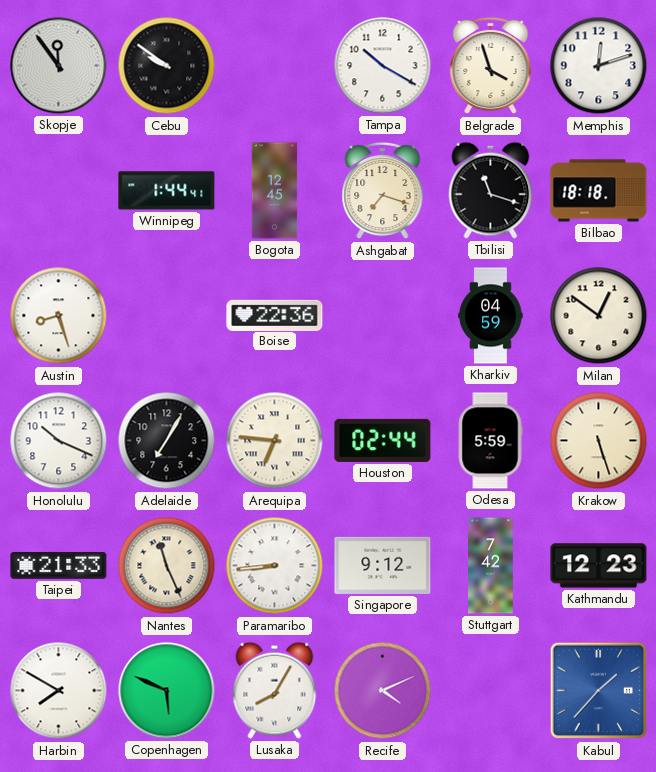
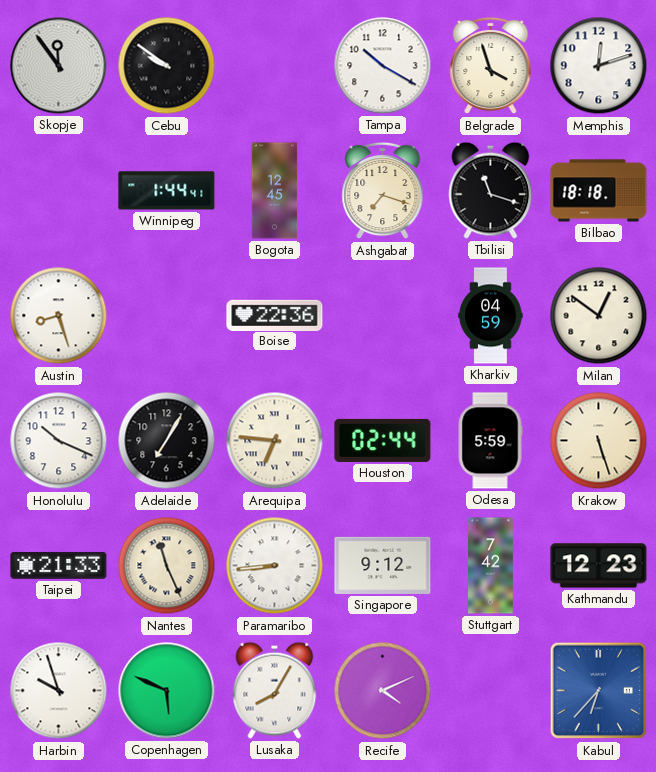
Harbin: 7:50 -> 9:57 (59, 691)
Kabul: 1:37 -> 6:37 (599, 691)
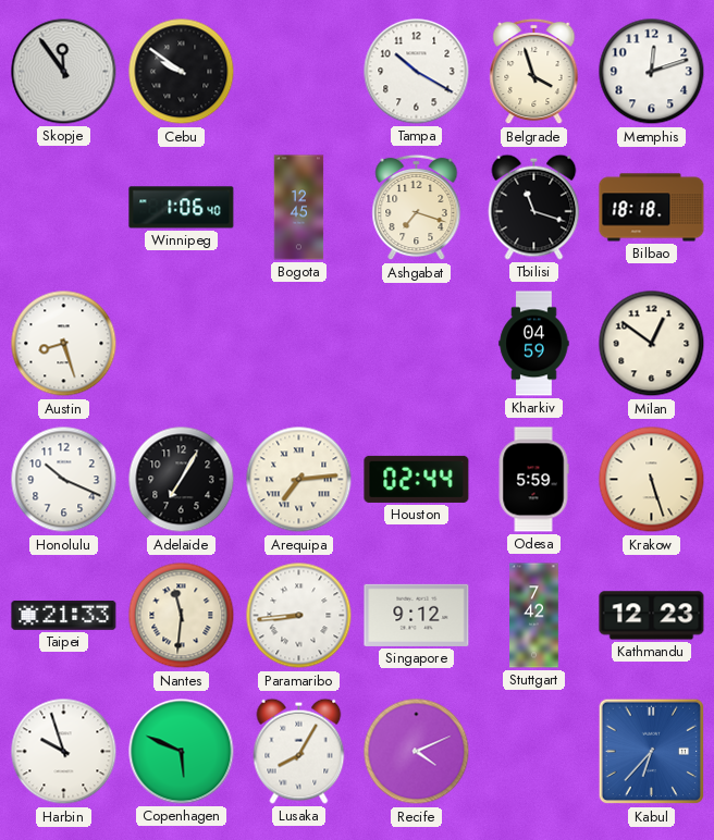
Winnipeg: 1:44 -> 1:06 (182, 208)
Boise: 22:36 -> none (275, 315)
Arequipa: 6:46 -> 7:14 (299, 480)
Nantes: 11:26 -> 11:31 (182, 616)
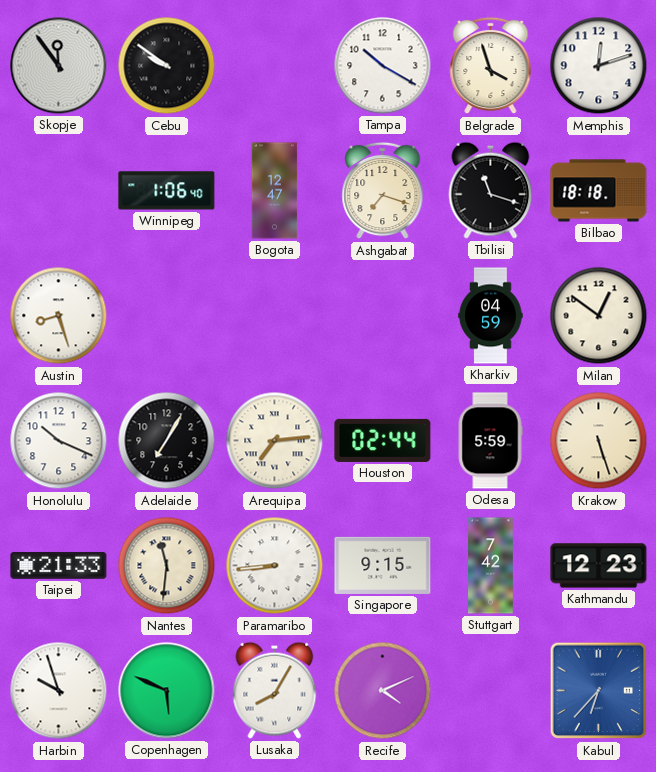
Bogota: 12:45 -> 12:47 (275, 191)
Singapore: 9:12 -> 9:15 (383, 565)
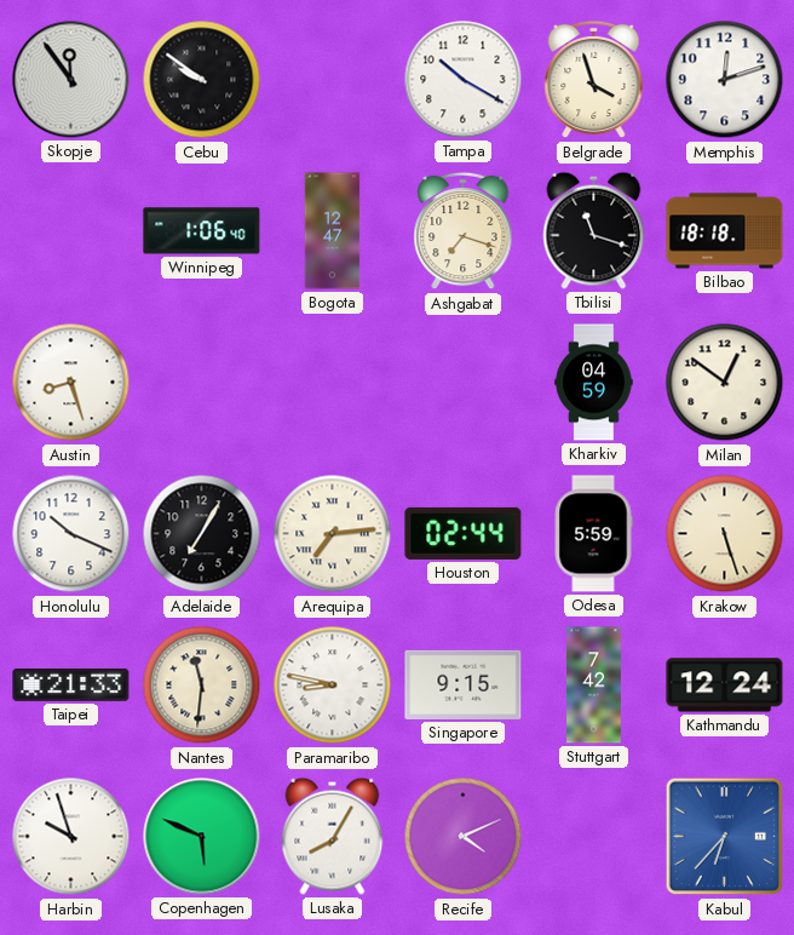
Paramaribo: 8:44 -> 8:47 (333, 686)
Kathmandu: 12:23 -> 12:24 (725, 686)
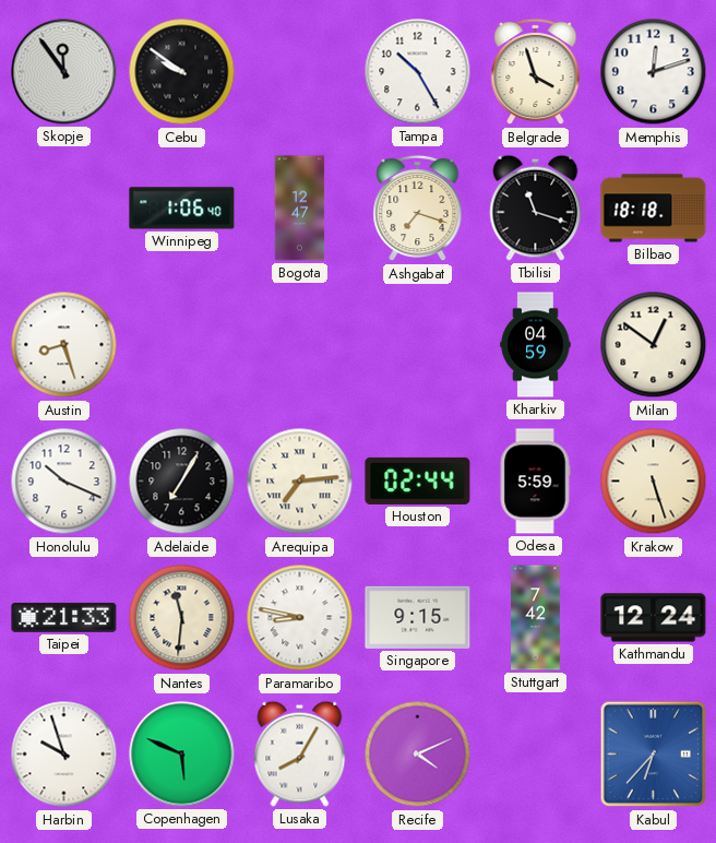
Tampa: 10:20 -> 10:25 (418, 72)
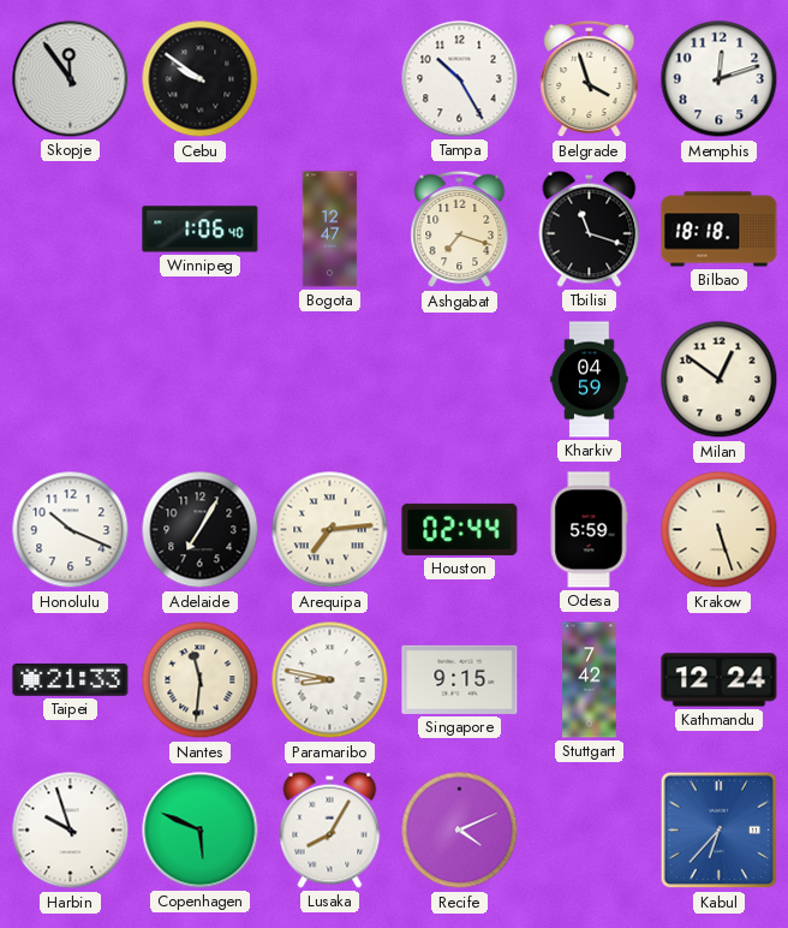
Austin: 8:27 -> none (64, 345)
